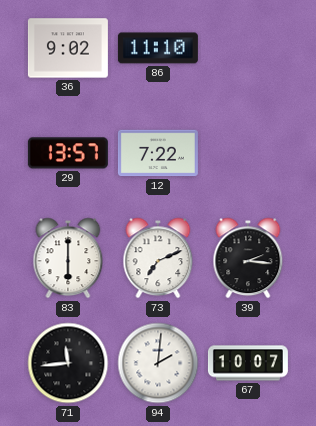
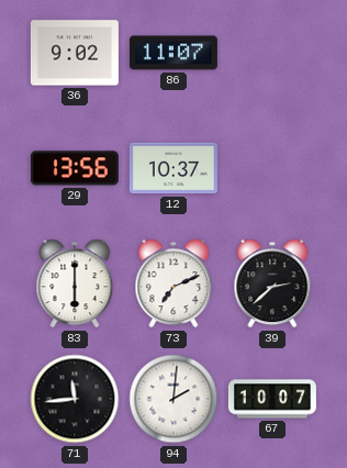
86: 11:10 -> 11:07 (173, 53)
29: 13:57 -> 13:56 (75, 168)
12: 7:22 -> 10:37 (173, 168)
39: 2:16 -> 2:38 (272, 283)
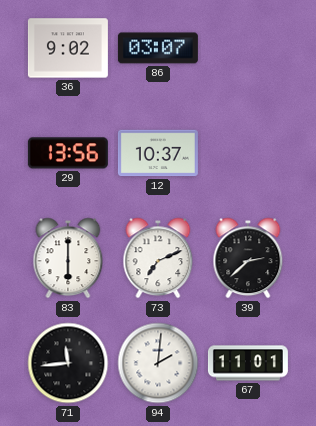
86: 11:07 -> 03:07 (158, 48)
67: 10:07 -> 11:01 (248, 363)
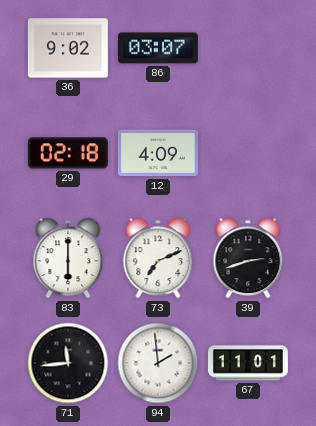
29: 13:56 -> 02:18 (68, 153)
12: 10:37 -> 4:09 (158, 153)
39: 2:38 -> 2:42 (248, 258)
94: 2:01 -> 1:59 (158, 363)
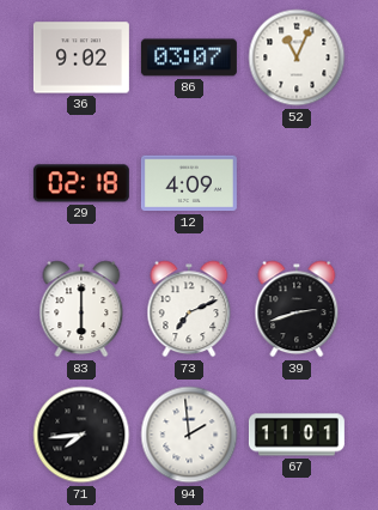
52: none -> 11:04 (297, 57)
71: 11:44 -> 7:44 (81, 435)
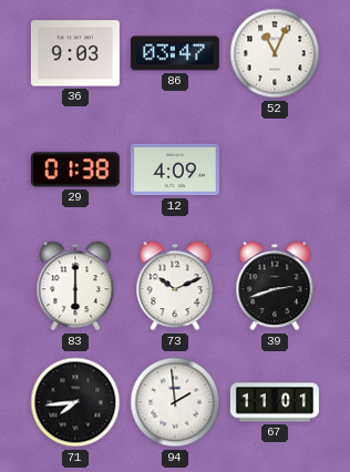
36: 9:02 -> 9:03 (75, 53)
86: 03:07 -> 03:47 (175, 53)
29: 02:18 -> 01:38 (75, 170)
73: 7:11 -> 10:11 (175, 286)
